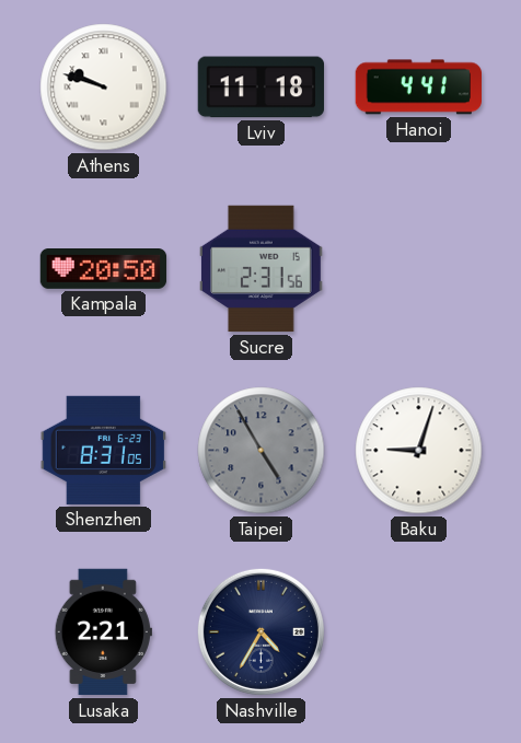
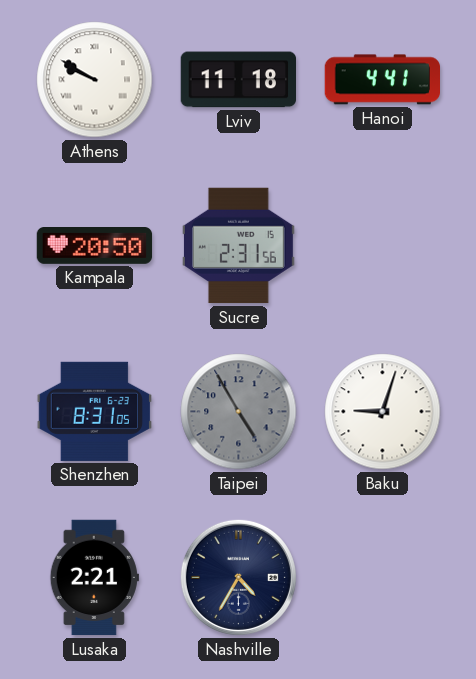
Athens: 9:48 -> 9:50 (95, 80)
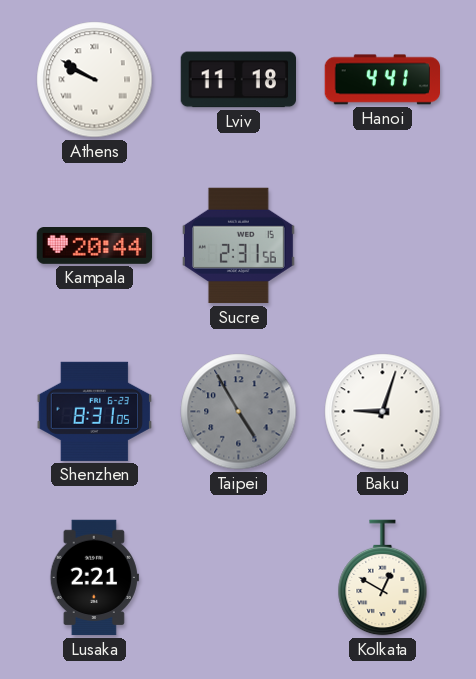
Kampala: 20:50 -> 20:44 (95, 246)
Nashville: 4:35 -> none (238, 577)
Kolkata: none -> 12:50 (383, 578)
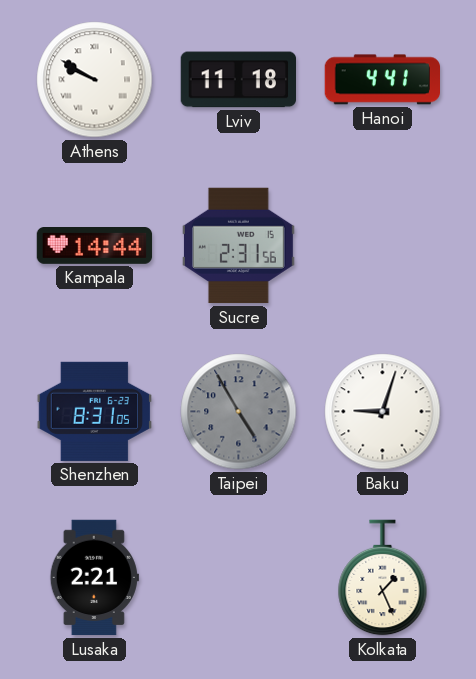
Kampala: 20:44 -> 14:44 (95, 246)
Kolkata: 12:50 -> 1:26 (383, 578)
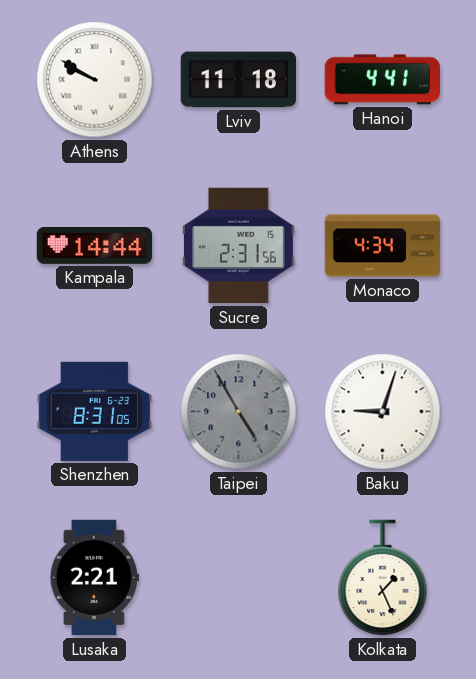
Monaco: none -> 4:34 (383, 246)
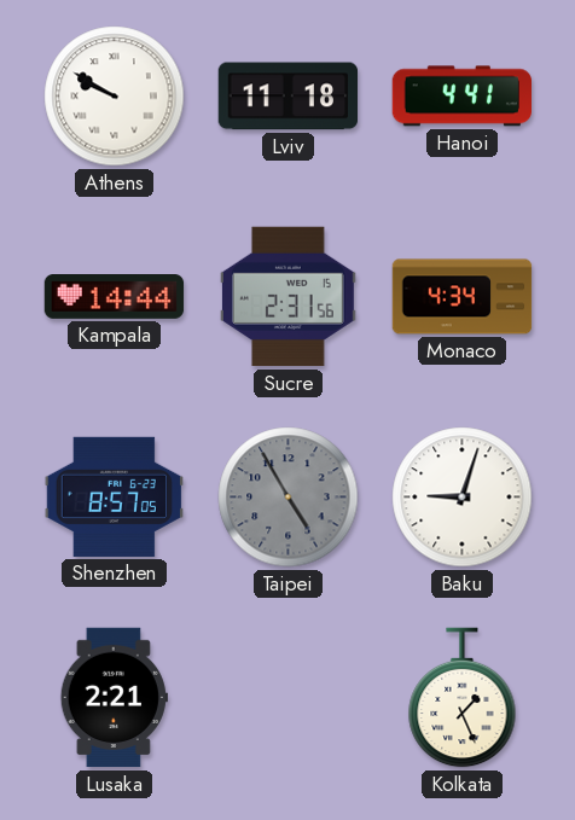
Shenzhen: 8:31 -> 8:57 (114, 496)
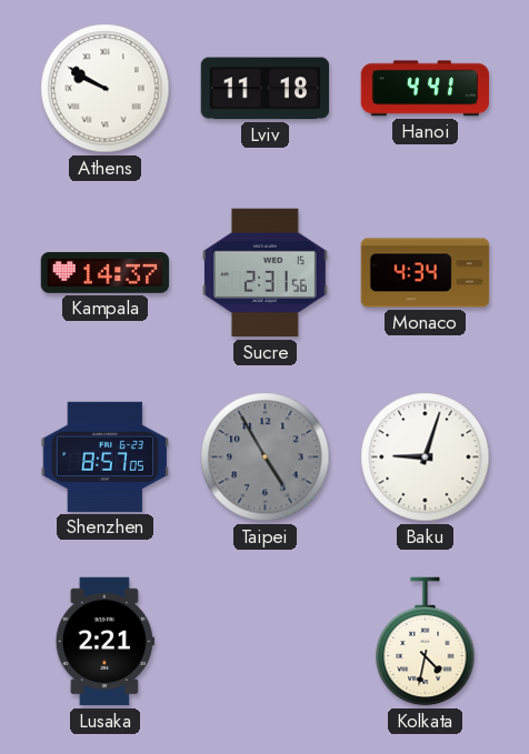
Kampala: 14:44 -> 14:37 (106, 273)
Kolkata: 1:26 -> 4:32 (426, 642)
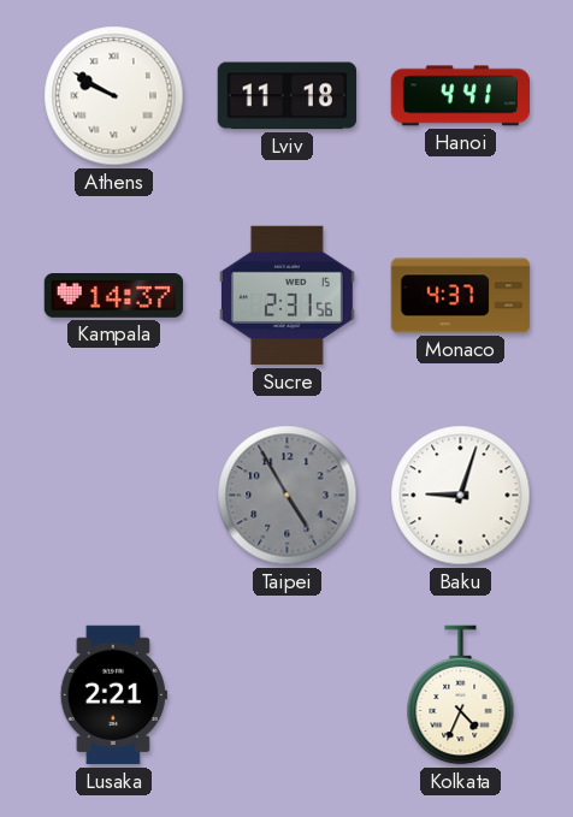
Monaco: 4:34 -> 4:37 (461, 296)
Shenzhen: 8:57 -> none (104, 456)
Kolkata: 4:32 -> 4:34 (461, 695)
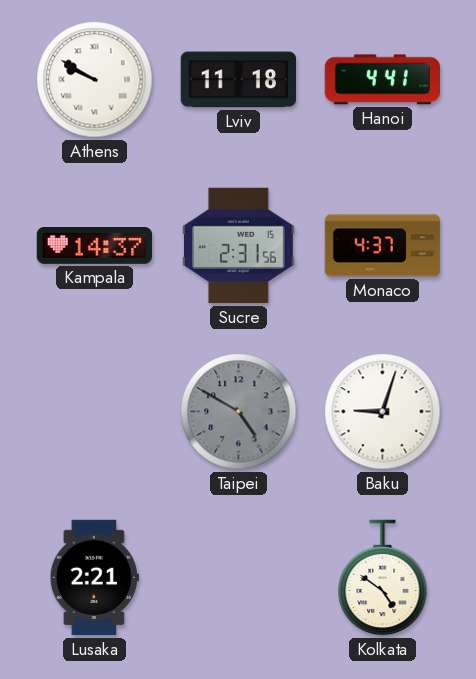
Taipei: 4:55 -> 4:50 (239, 412)
Kolkata: 4:34 -> 4:51 (383, 578)
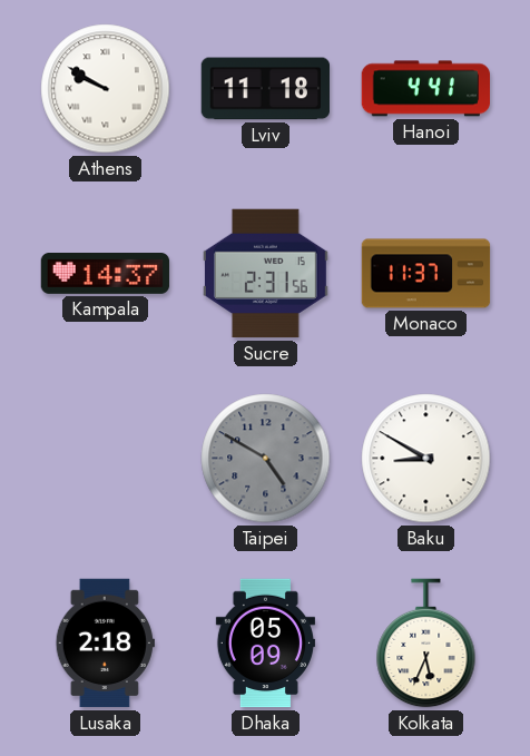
Monaco: 4:37 -> 11:37 (426, 274)
Baku: 9:03 -> 8:50 (426, 459)
Lusaka: 2:21 -> 2:18 (105, 644)
Dhaka: none -> 05:09 (265, 644)
Kolkata: 4:51 -> 5:34 (426, 644)
